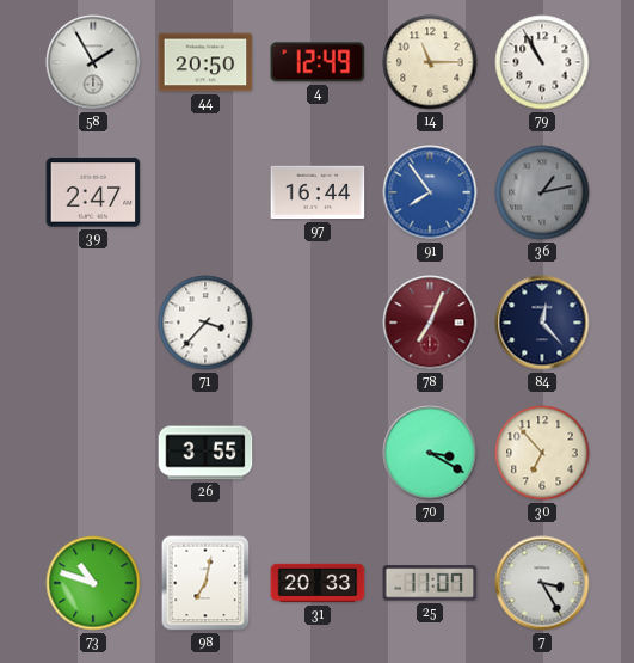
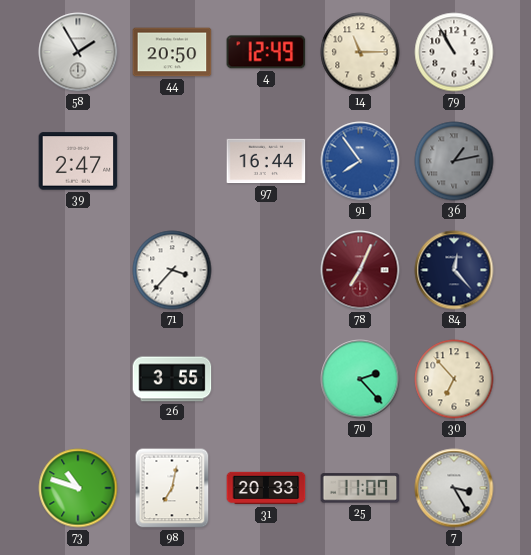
70: 3:20 -> 2:23 (360, 379)
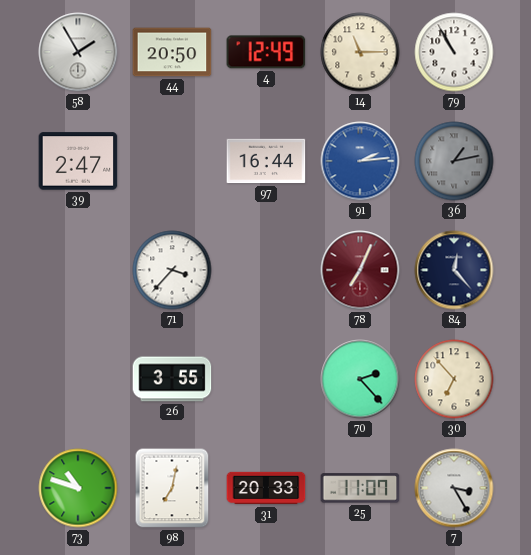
91: 7:54 -> 2:14 (360, 161)
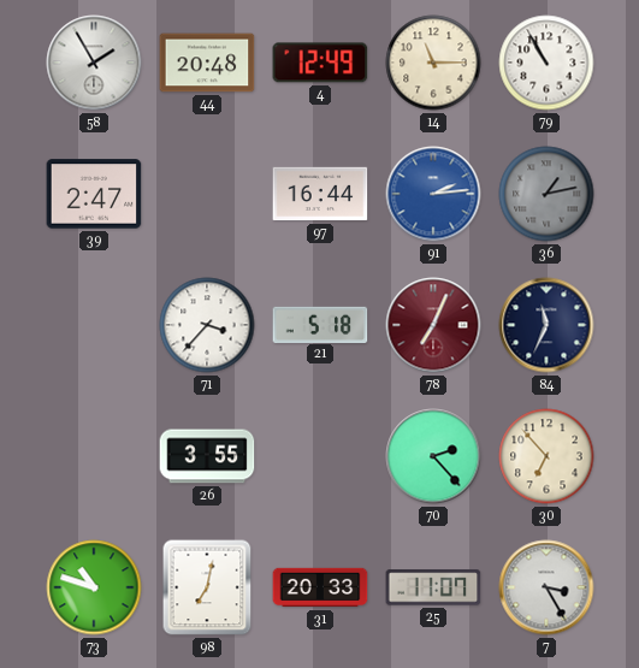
44: 20:50 -> 20:48 (207, 63)
21: none -> 5:18 (320, 324)
84: 12:23 -> 11:34 (546, 325)
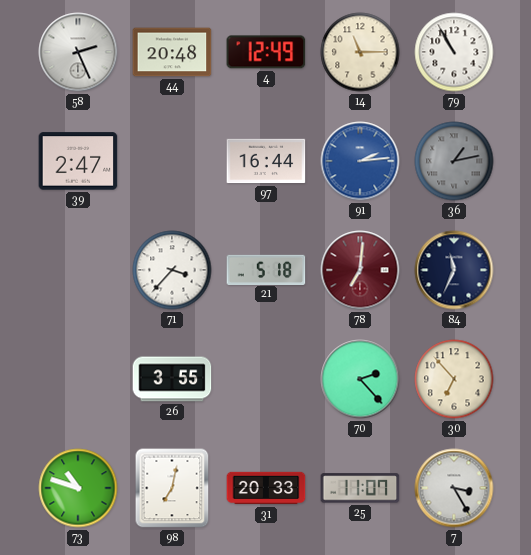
58: 1:55 -> 2:26 (78, 52)
78: 7:04 -> 7:01 (360, 270)
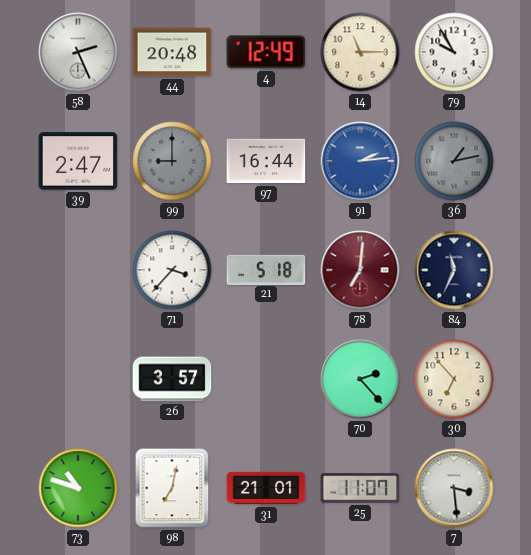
79: 10:55 -> 9:55 (454, 52)
99: none -> 9:00 (172, 161)
26: 3:55 -> 3:57 (172, 379)
31: 20:33 -> 21:01 (266, 488)
7: 3:25 -> 3:29 (454, 488)
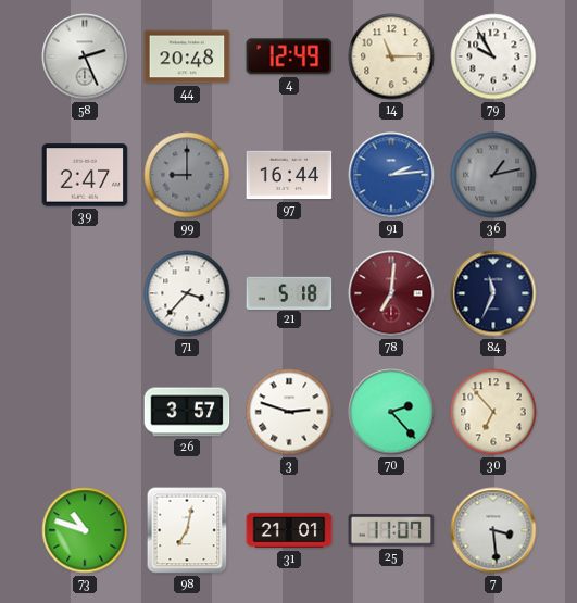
3: none -> 2:48 (289, 412)
